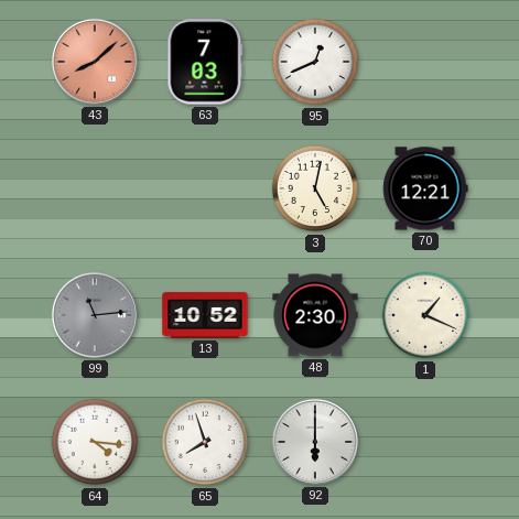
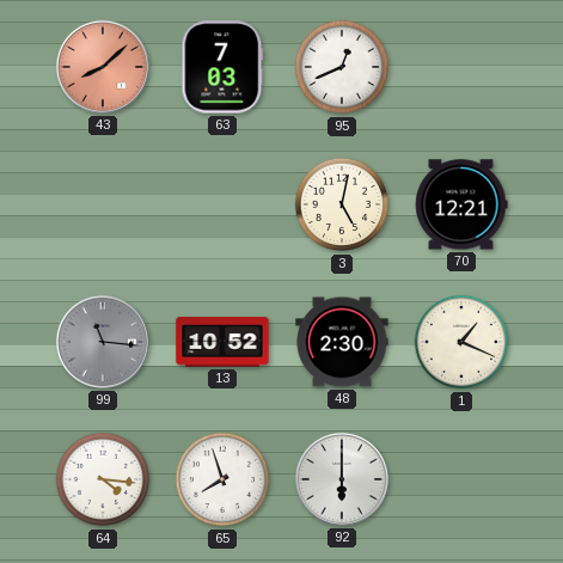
99: 11:14 -> 11:16 (103, 342)
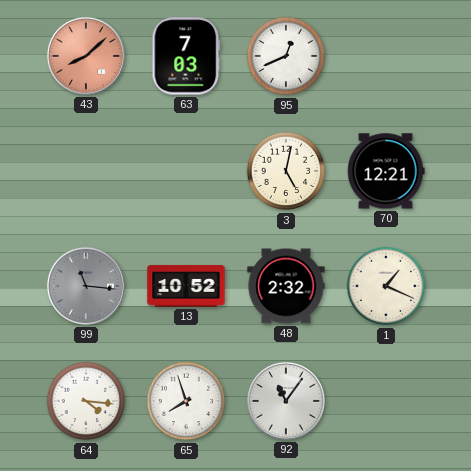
48: 2:30 -> 2:32 (286, 286)
92: 6:00 -> 11:06 (286, 401)
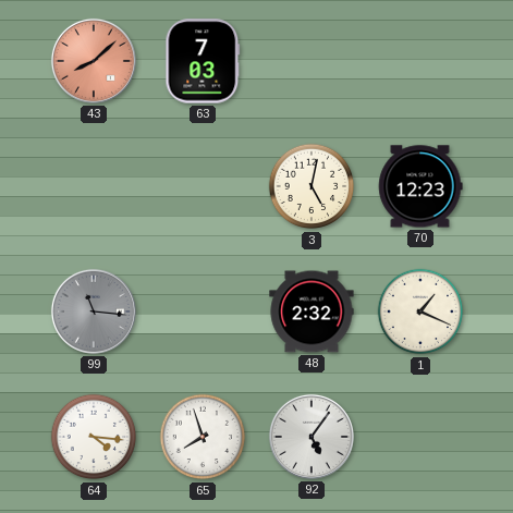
95: 12:41 -> none (286, 56)
70: 12:21 -> 12:23 (420, 186)
13: 10:52 -> none (186, 286)
92: 11:06 -> 5:06 (312, 437)
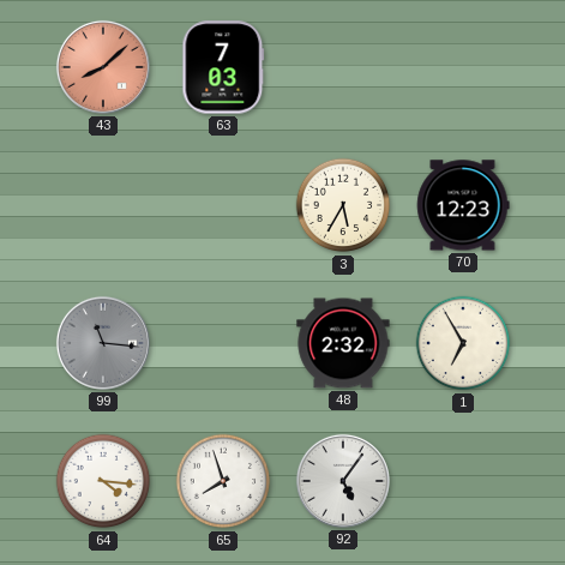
3: 5:02 -> 5:35 (343, 205)
1: 1:19 -> 6:55 (463, 343)
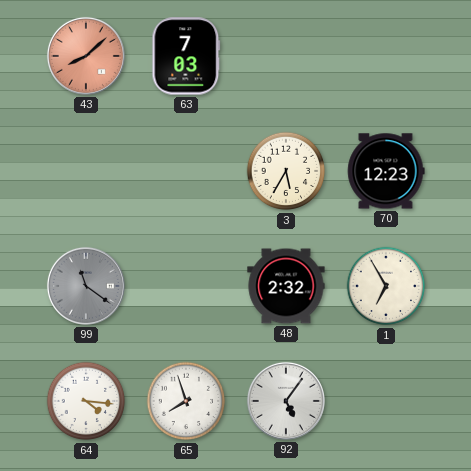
99: 11:16 -> 11:21 (86, 286)
